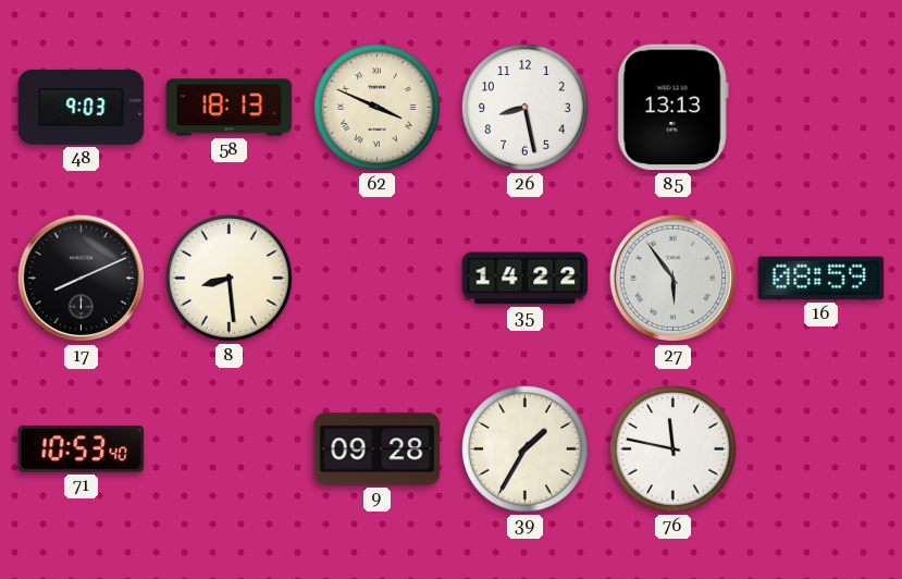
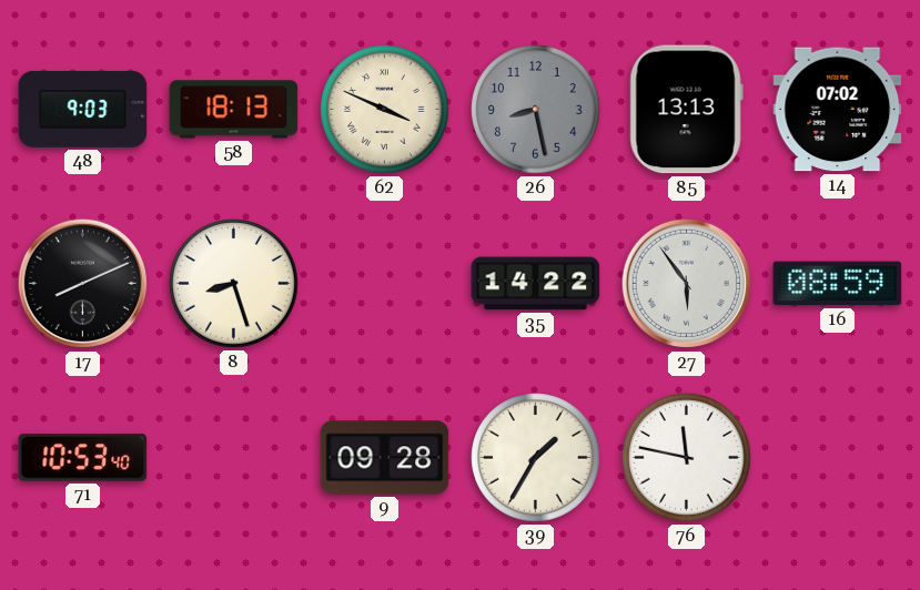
26 dial: white -> grey (536, 110)
14: none -> 07:02 (838, 110)
8: 8:29 -> 8:27 (234, 284)
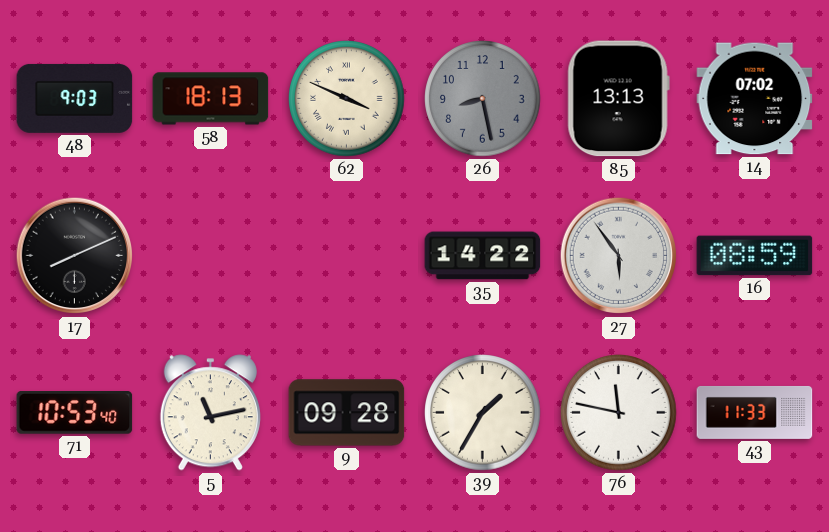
8: 8:27 -> none (234, 284)
5: none -> 11:13 (210, 413)
43: none -> 11:33 (755, 412)
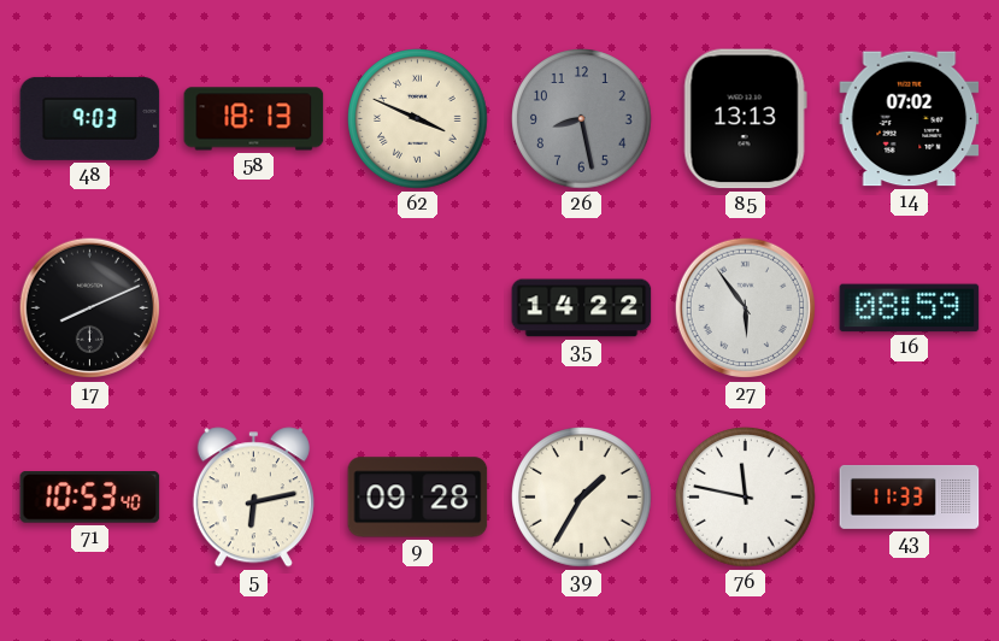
5: 11:13 -> 6:13 (253, 498)
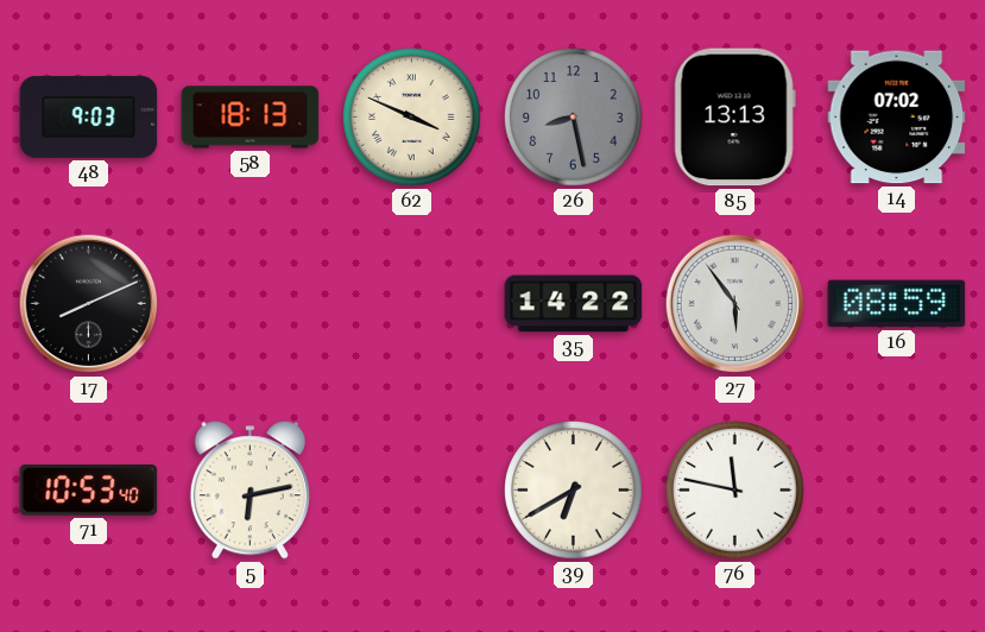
9: 09:28 -> none (418, 498)
39: 1:35 -> 6:40 (574, 491)
43: 11:33 -> none (910, 496)
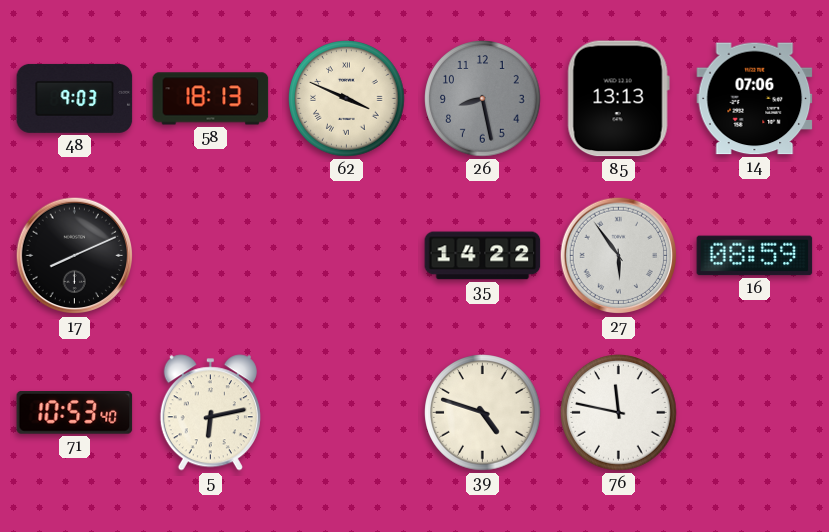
14: 07:02 -> 07:06 (755, 99)
39: 6:40 -> 4:48 (483, 413)
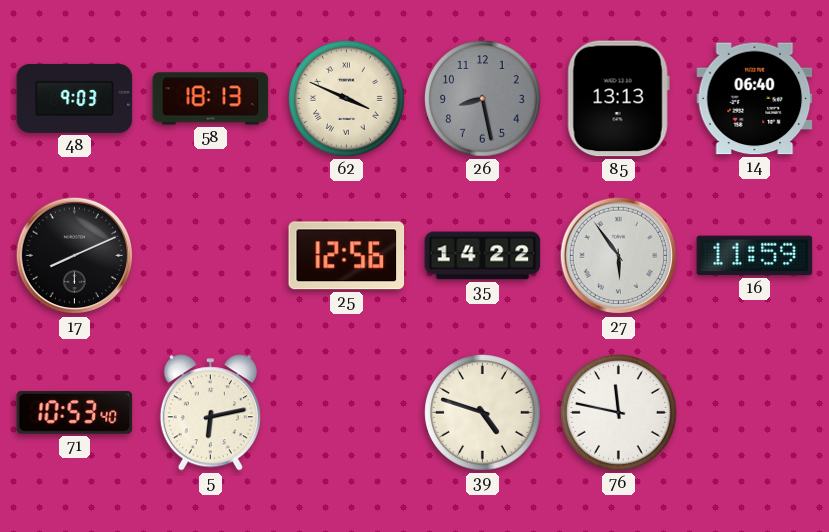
14: 07:06 -> 06:40 (755, 99)
25: none -> 12:56 (347, 256)
16: 08:59 -> 11:59 (755, 256)
